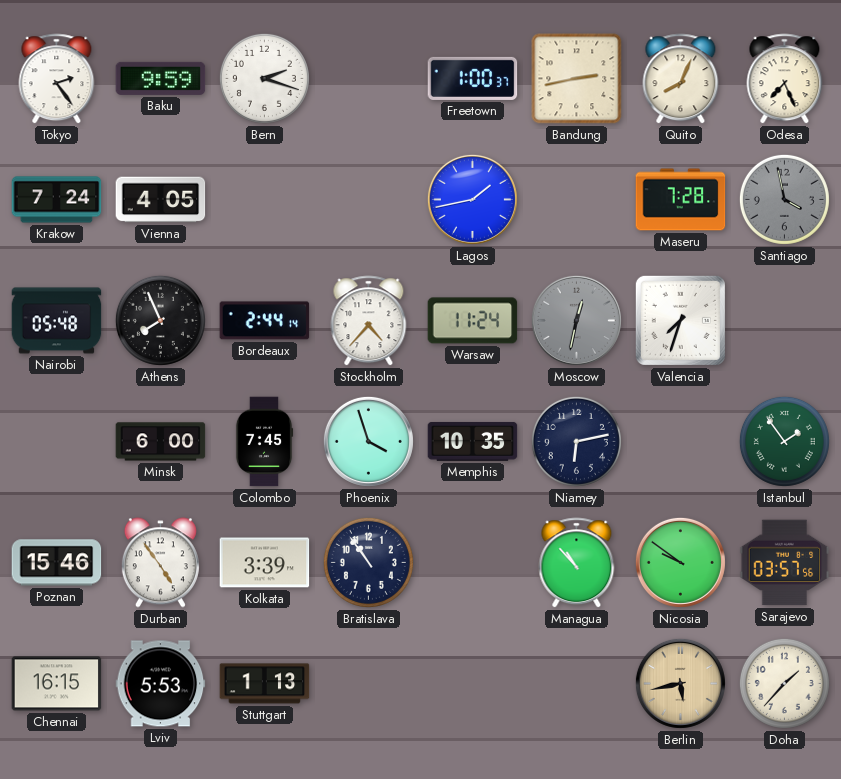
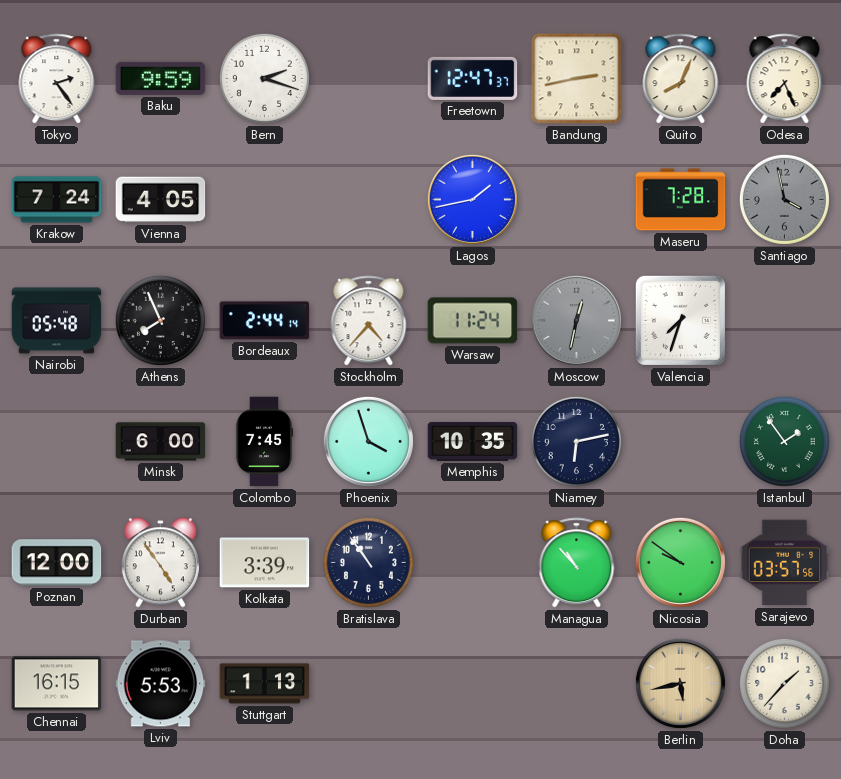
Freetown: 1:00 -> 12:47 (473, 78)
Poznan: 15:46 -> 12:00 (57, 563)
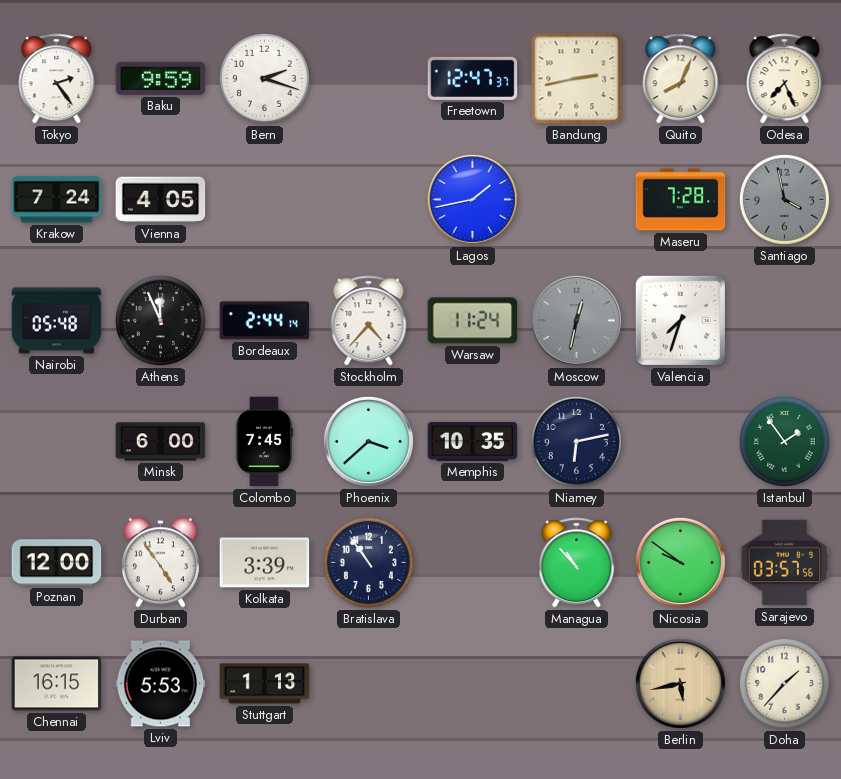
Athens: 7:56 -> 11:56 (160, 320)
Phoenix: 3:57 -> 3:38 (368, 441)
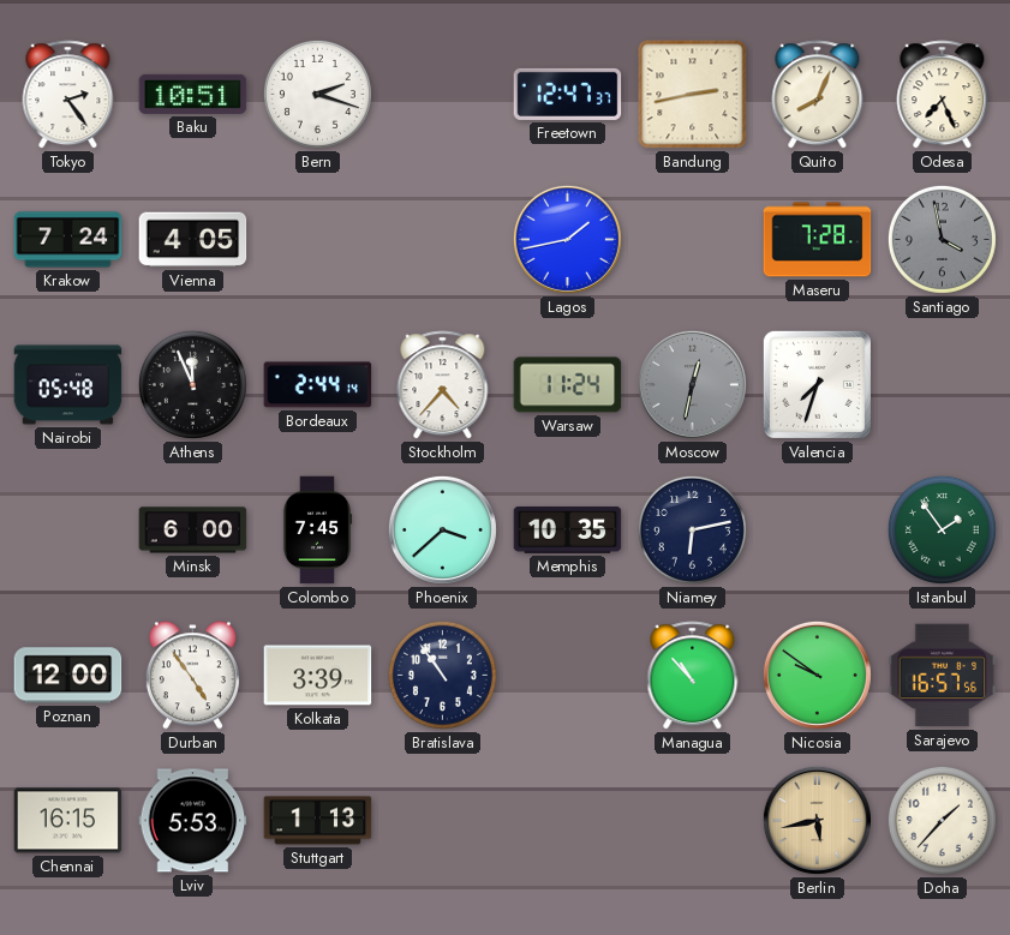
Baku: 9:59 -> 10:51 (193, 94)
Sarajevo: 03:57 -> 16:57 (943, 676)
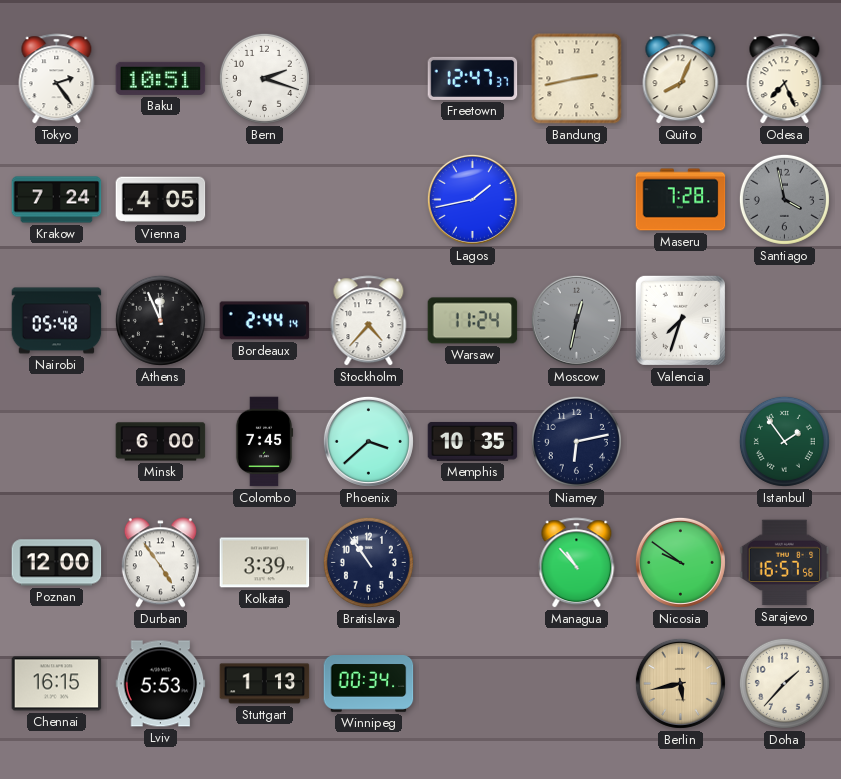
Winnipeg: none -> 00:34 (369, 684)
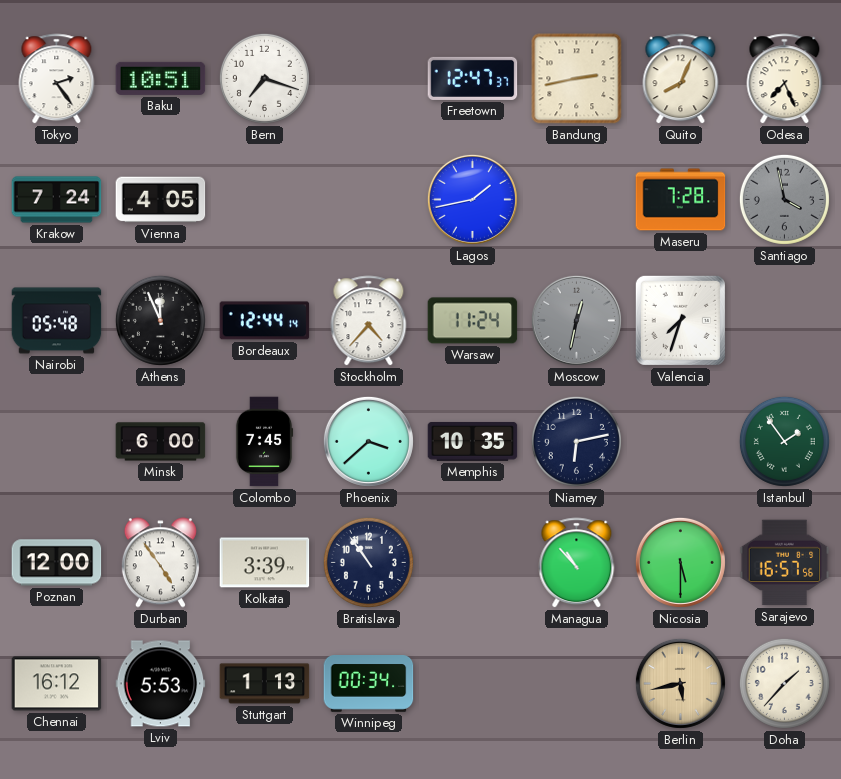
Bern: 2:18 -> 7:18 (264, 78)
Bordeaux: 2:44 -> 12:44 (265, 321)
Nicosia: 9:51 -> 5:30 (680, 562)
Chennai: 16:15 -> 16:12 (57, 684)
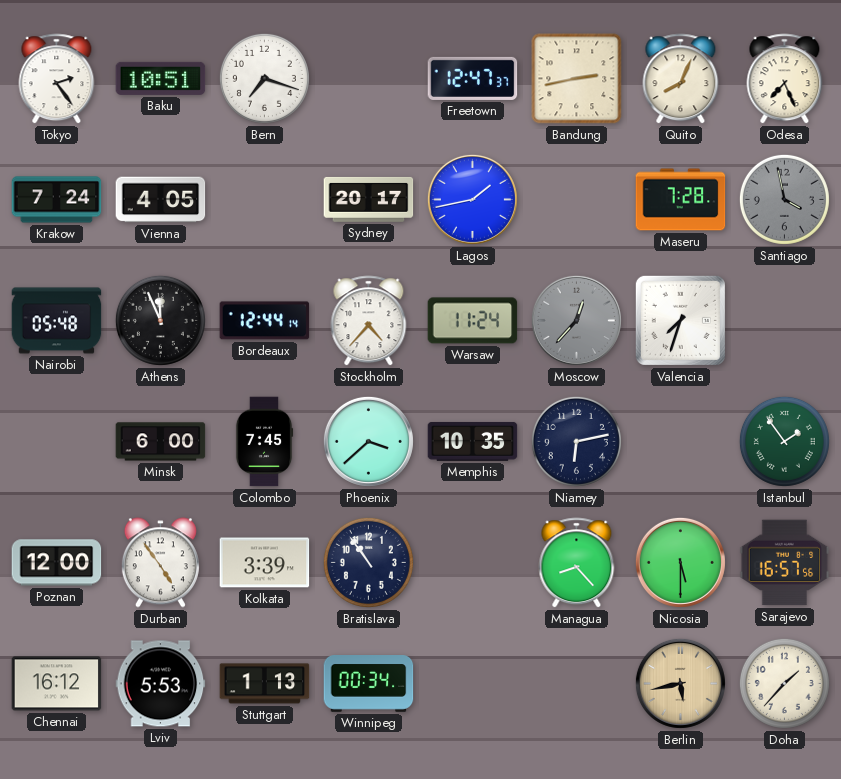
Sydney: none -> 20:17 (369, 199)
Moscow: 12:32 -> 12:37 (576, 320)
Managua: 10:53 -> 8:23 (577, 563)
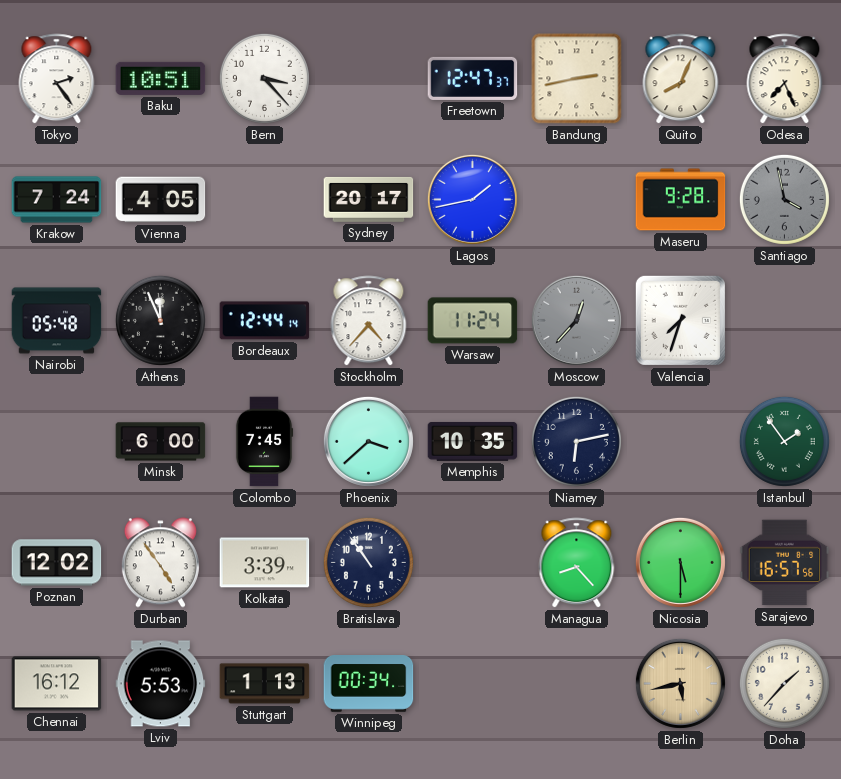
Bern: 7:18 -> 3:23 (264, 78)
Maseru: 7:28 -> 9:28 (681, 200)
Poznan: 12:00 -> 12:02 (57, 563)
